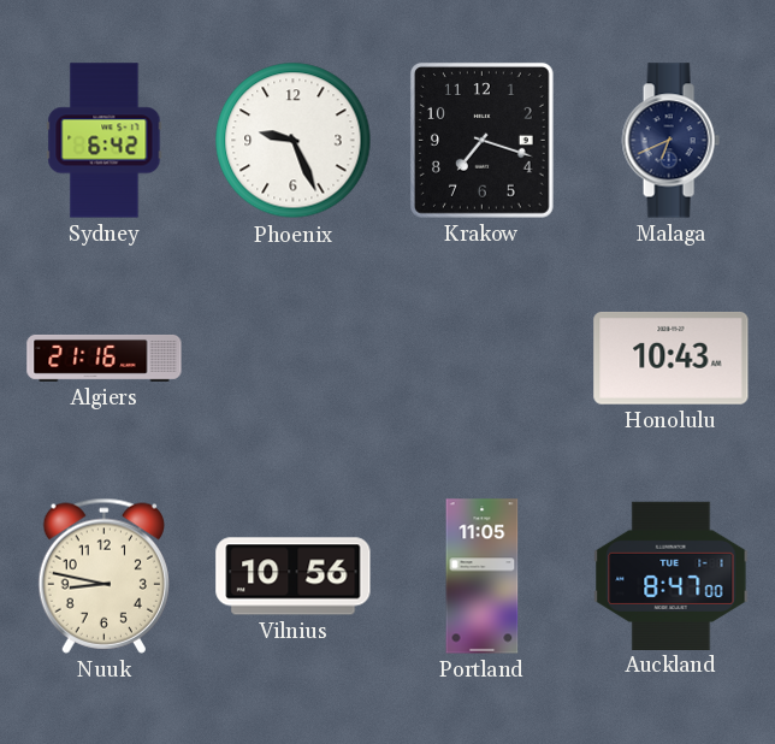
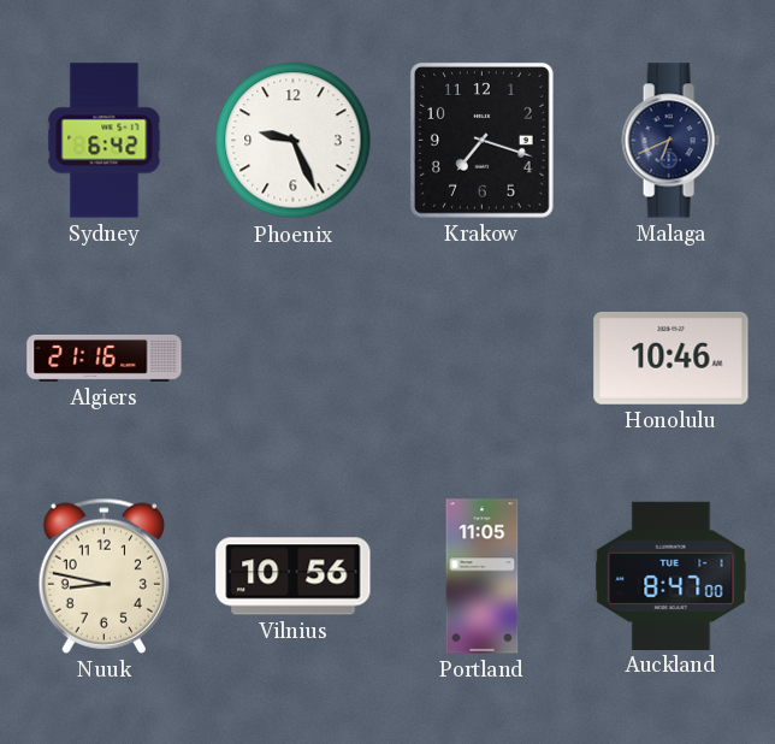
Honolulu: 10:43 -> 10:46 (672, 358)
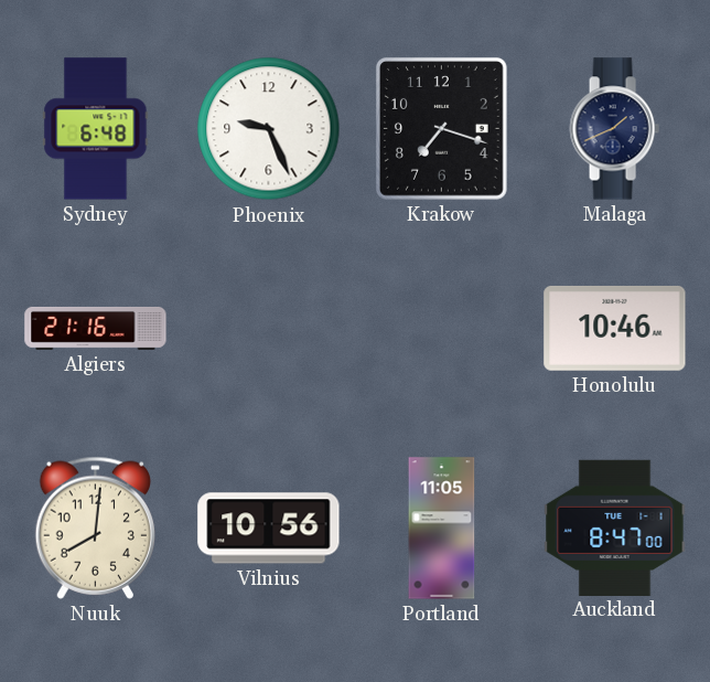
Sydney: 6:42 -> 6:48 (96, 129)
Malaga: 6:41 -> 1:41 (614, 129)
Nuuk: 8:47 -> 8:01 (95, 528)
